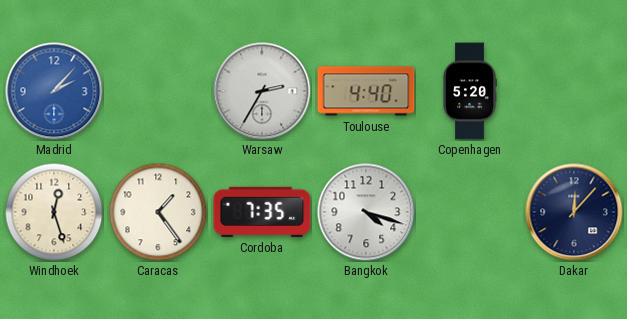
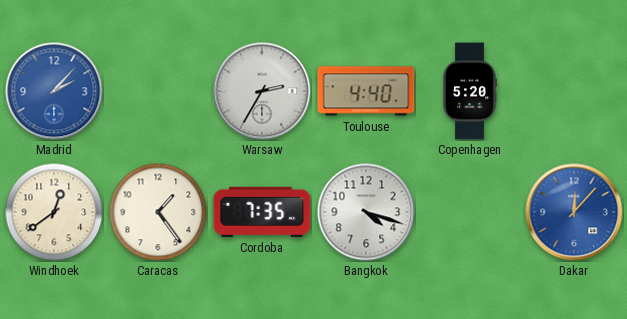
Windhoek: 12:27 -> 12:39 (54, 212)
Dakar dial: navy -> blue (574, 212)
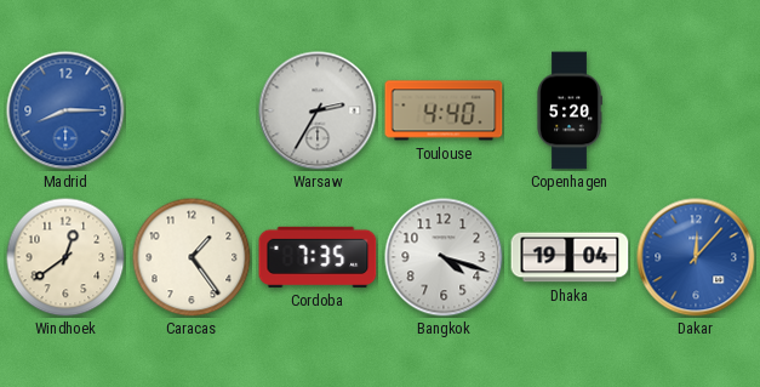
Madrid: 2:07 -> 8:15 (65, 110)
Dhaka: none -> 19:04 (570, 257)
